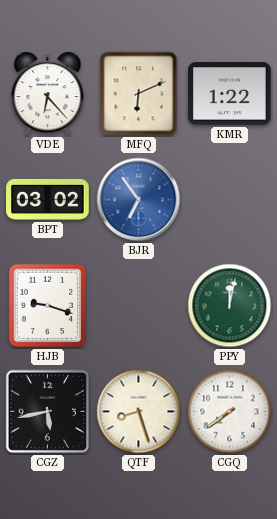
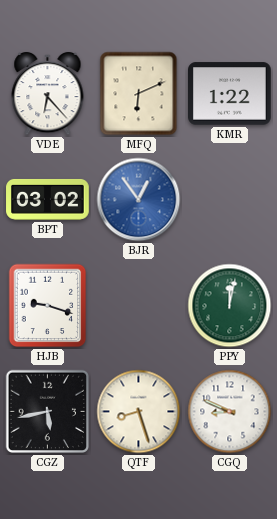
BJR: 6:54 -> 12:54 (139, 200)
CGQ: 7:39 -> 8:49 (230, 412)
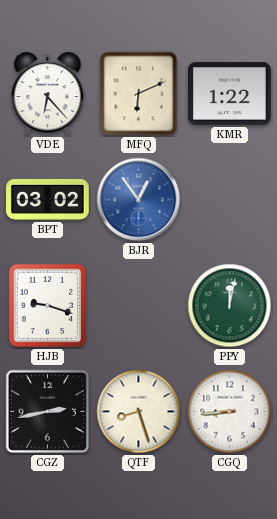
CGZ: 5:43 -> 2:43 (48, 412)
CGQ: 8:49 -> 8:44 (230, 412)
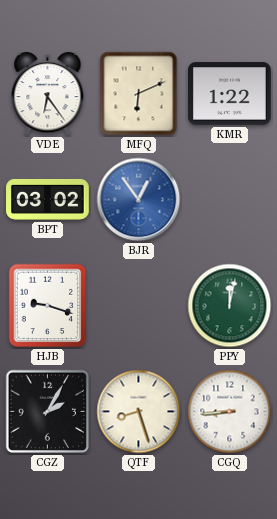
VDE: 6:23 -> 6:24 (48, 94)
CGZ: 2:43 -> 2:05 (48, 412)
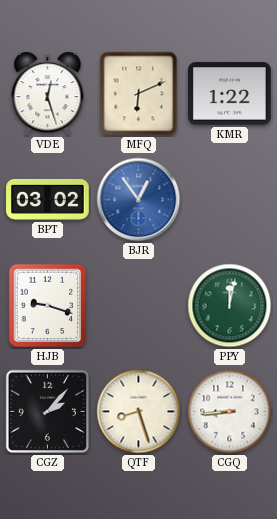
VDE: 6:24 -> 12:27 (48, 94)
CGZ: 2:05 -> 2:07 (48, 412)
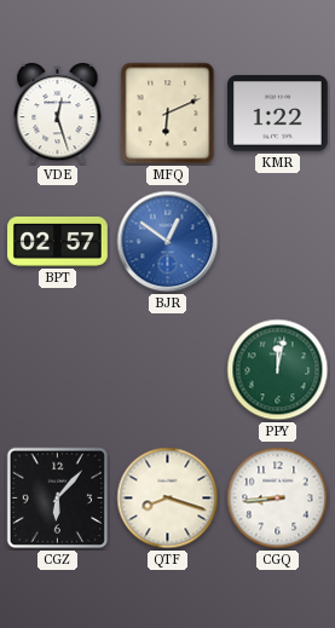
BPT: 03:02 -> 02:57 (58, 241)
BJR: 12:54 -> 12:51 (168, 242)
HJB: 9:18 -> none (48, 306)
CGZ: 2:07 -> 6:07 (58, 499)
QTF: 8:27 -> 8:18 (168, 499)
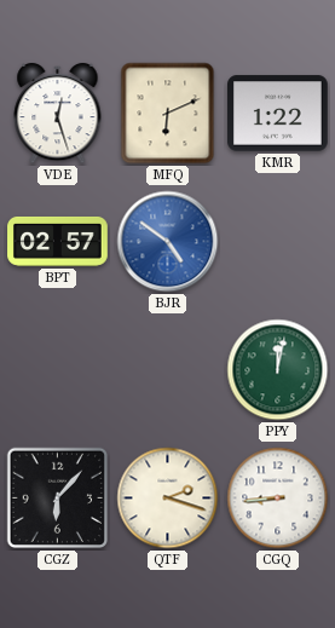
BJR: 12:51 -> 4:51 (168, 242)
QTF: 8:18 -> 2:18 (168, 499)
